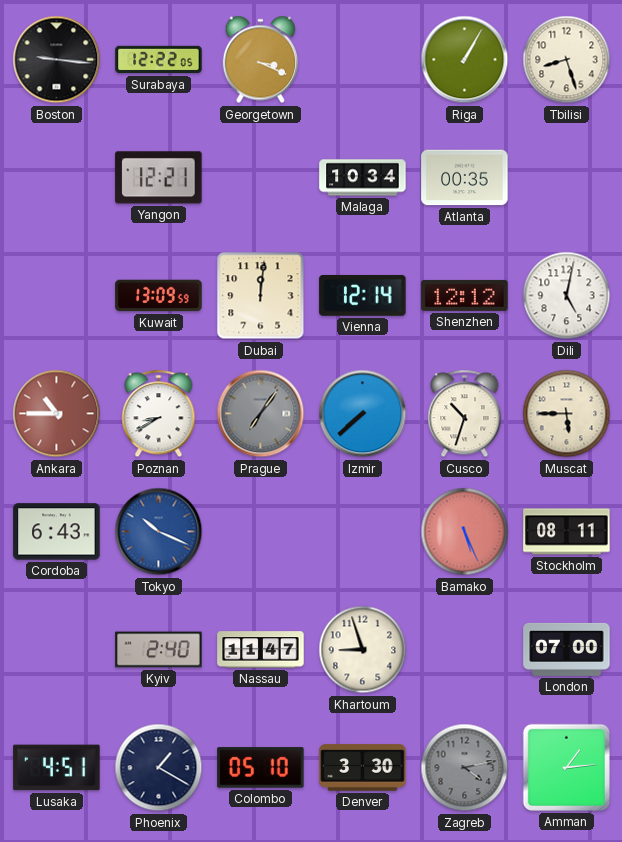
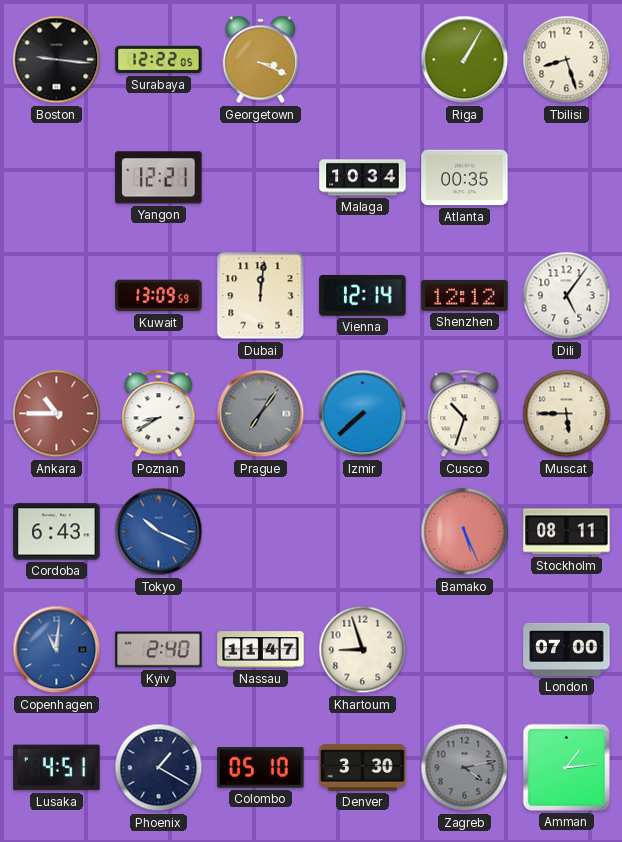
Dili: 5:02 -> 5:06 (567, 296)
Copenhagen: none -> 11:01 (57, 650)
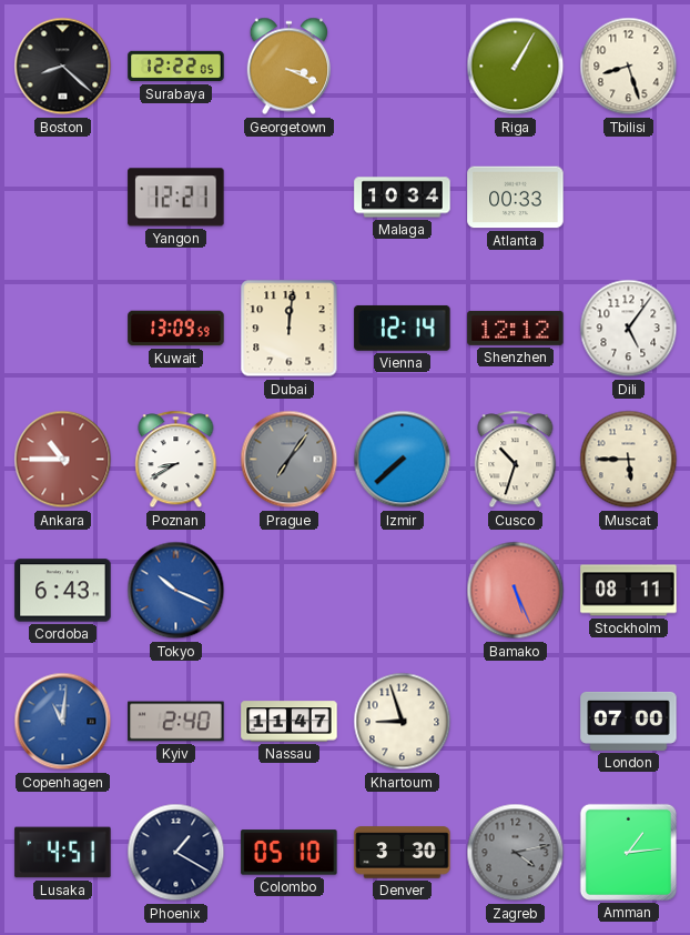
Boston: 9:16 -> 8:22 (63, 67)
Atlanta: 00:35 -> 00:33 (516, 198)
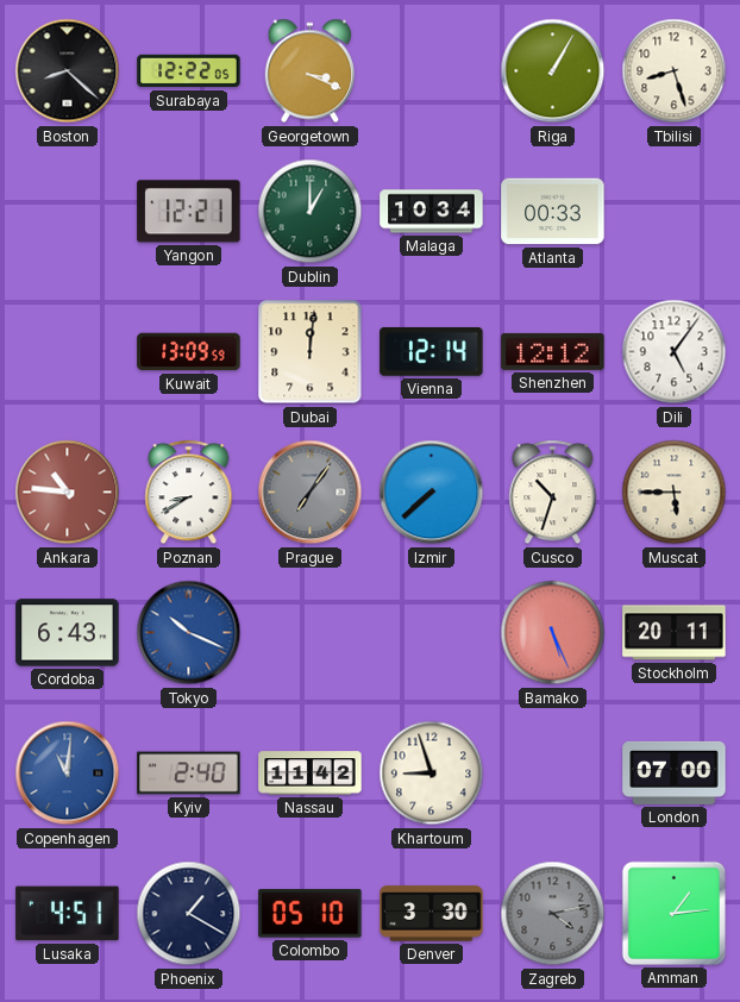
Dublin: none -> 1:00 (311, 212)
Ankara: 10:45 -> 10:46 (68, 493)
Stockholm: 08:11 -> 20:11 (675, 633)
Nassau: 11:47 -> 11:42 (311, 774)
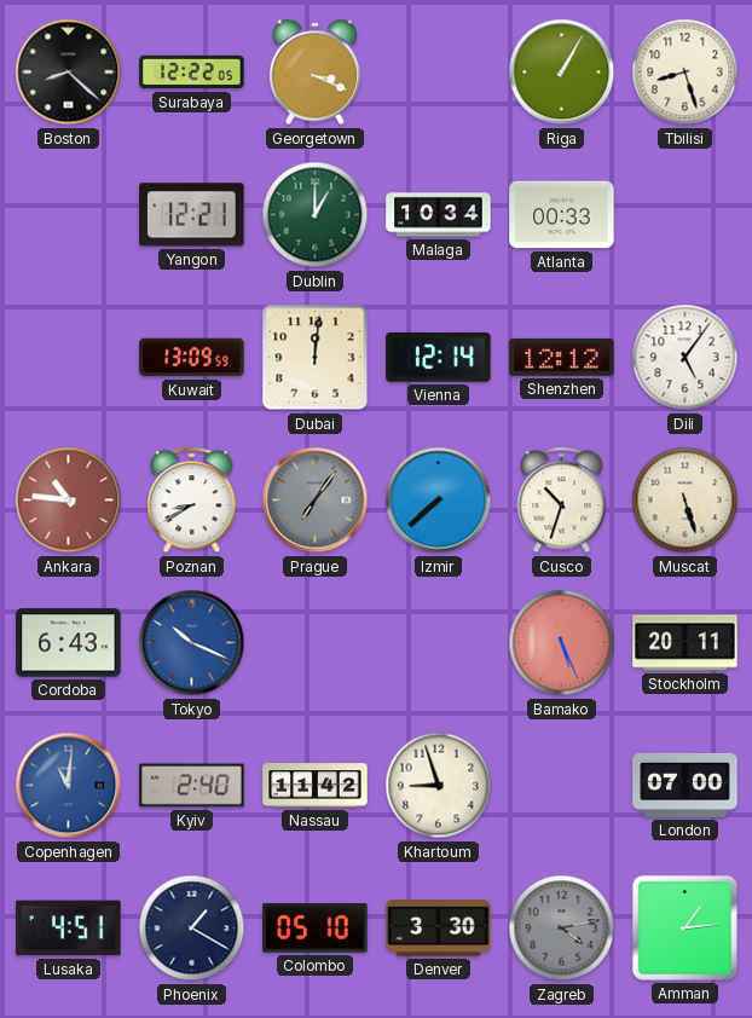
Muscat: 5:45 -> 5:27 (686, 501)
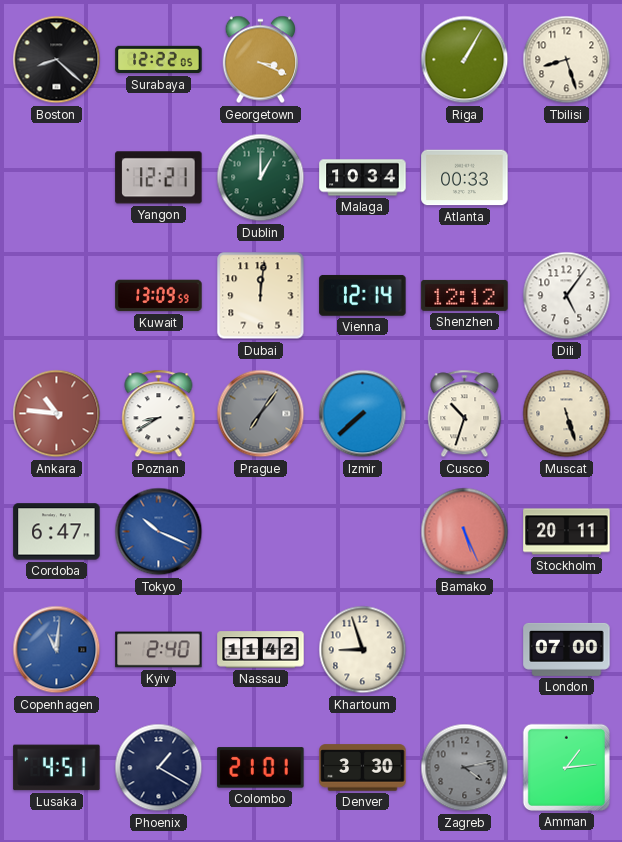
Cordoba: 6:43 -> 6:47 (57, 532)
Colombo: 05:10 -> 21:01 (261, 768)
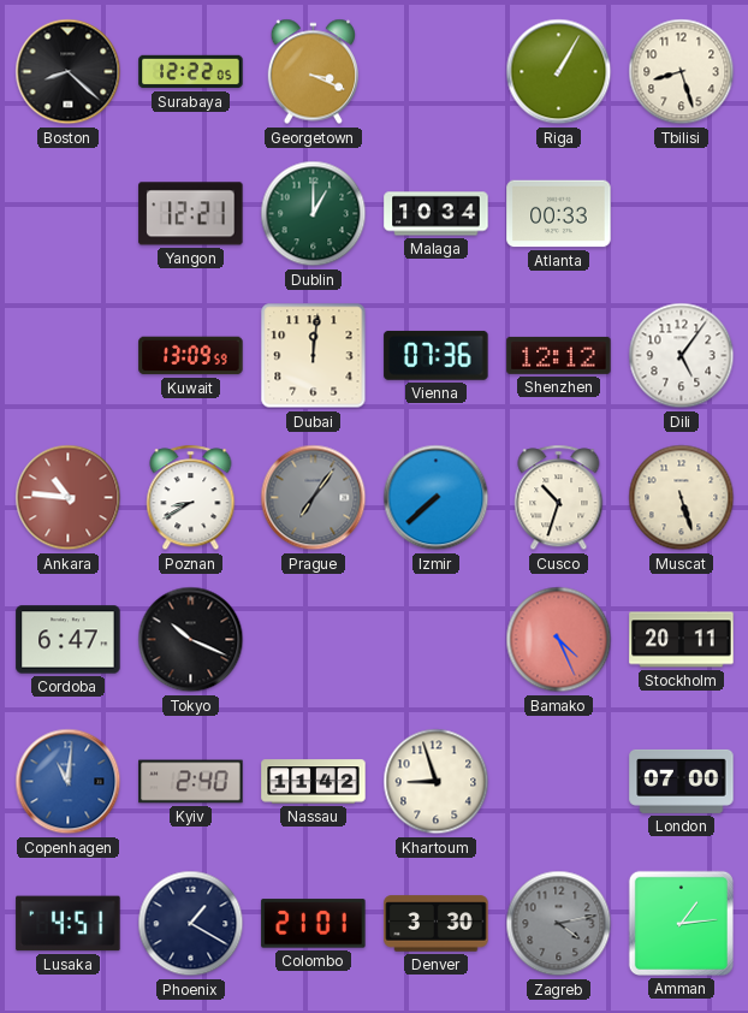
Vienna: 12:14 -> 07:36 (437, 355)
Tokyo dial: blue -> black (191, 640)
Bamako: 5:26 -> 4:26 (559, 640)
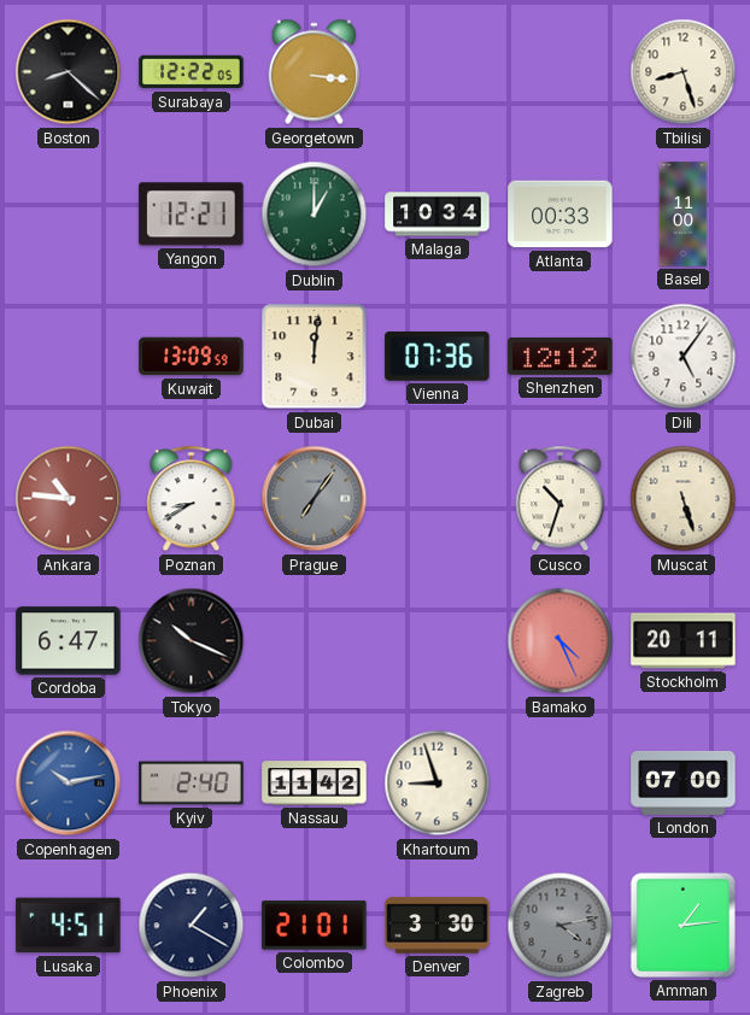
Georgetown: 3:19 -> 3:16 (314, 72)
Riga: 1:05 -> none (559, 72)
Basel: none -> 11:00 (684, 215)
Izmir: 7:38 -> none (437, 498)
Copenhagen: 11:01 -> 10:13 (69, 784)
